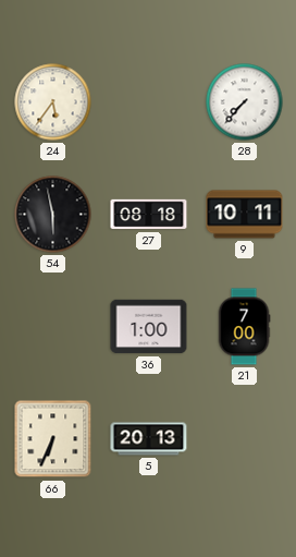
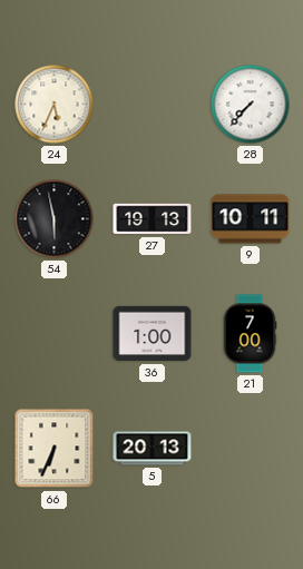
24: 5:36 -> 5:34 (55, 105)
27: 08:18 -> 19:13 (153, 219)
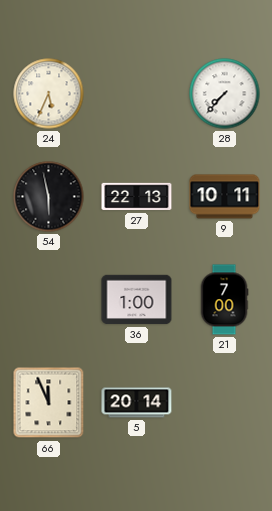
27: 19:13 -> 22:13 (137, 197)
66: 6:34 -> 11:56 (49, 403)
5: 20:13 -> 20:14 (137, 403)
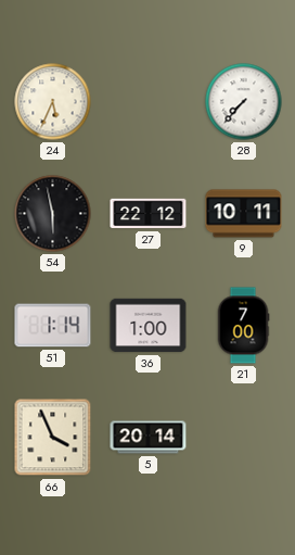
27: 22:13 -> 22:12 (149, 214)
51: none -> 1:14 (53, 326)
66: 11:56 -> 3:56 (53, 438)
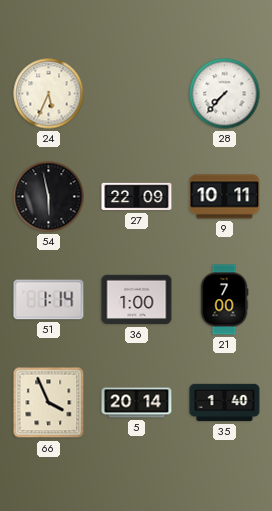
27: 22:12 -> 22:09 (137, 197)
35: none -> 1:40 (225, 403)
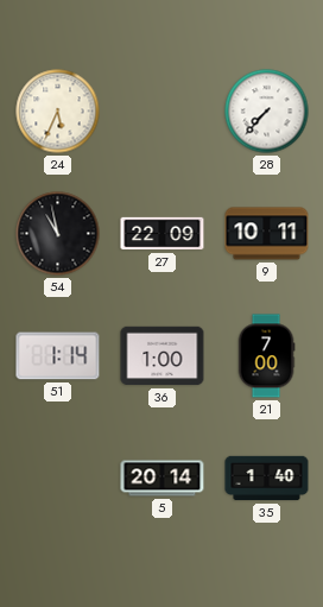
54: 5:58 -> 10:58 (58, 234)
66: 3:56 -> none (49, 403)
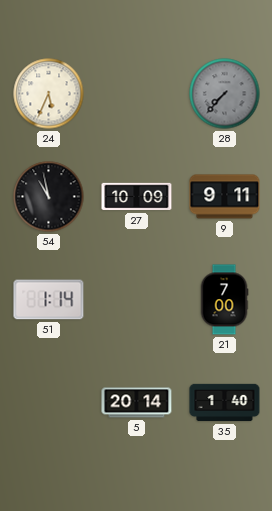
28 dial: white -> grey (225, 94)
27: 22:09 -> 10:09 (137, 197)
9: 10:11 -> 9:11 (225, 197)
36: 1:00 -> none (163, 356)
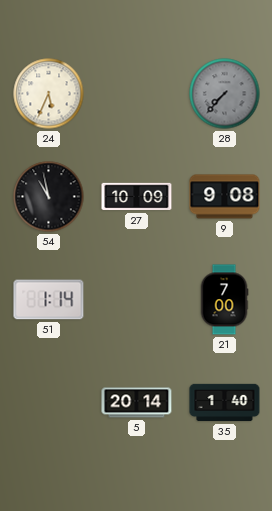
9: 9:11 -> 9:08 (225, 197)
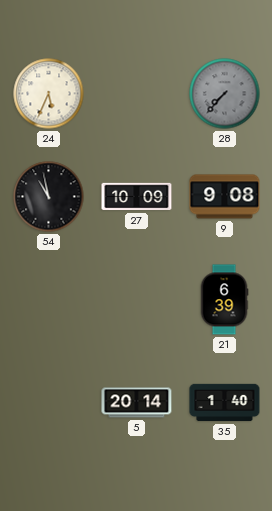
51: 1:14 -> none (49, 300)
21: 7:00 -> 6:39 (224, 300)
